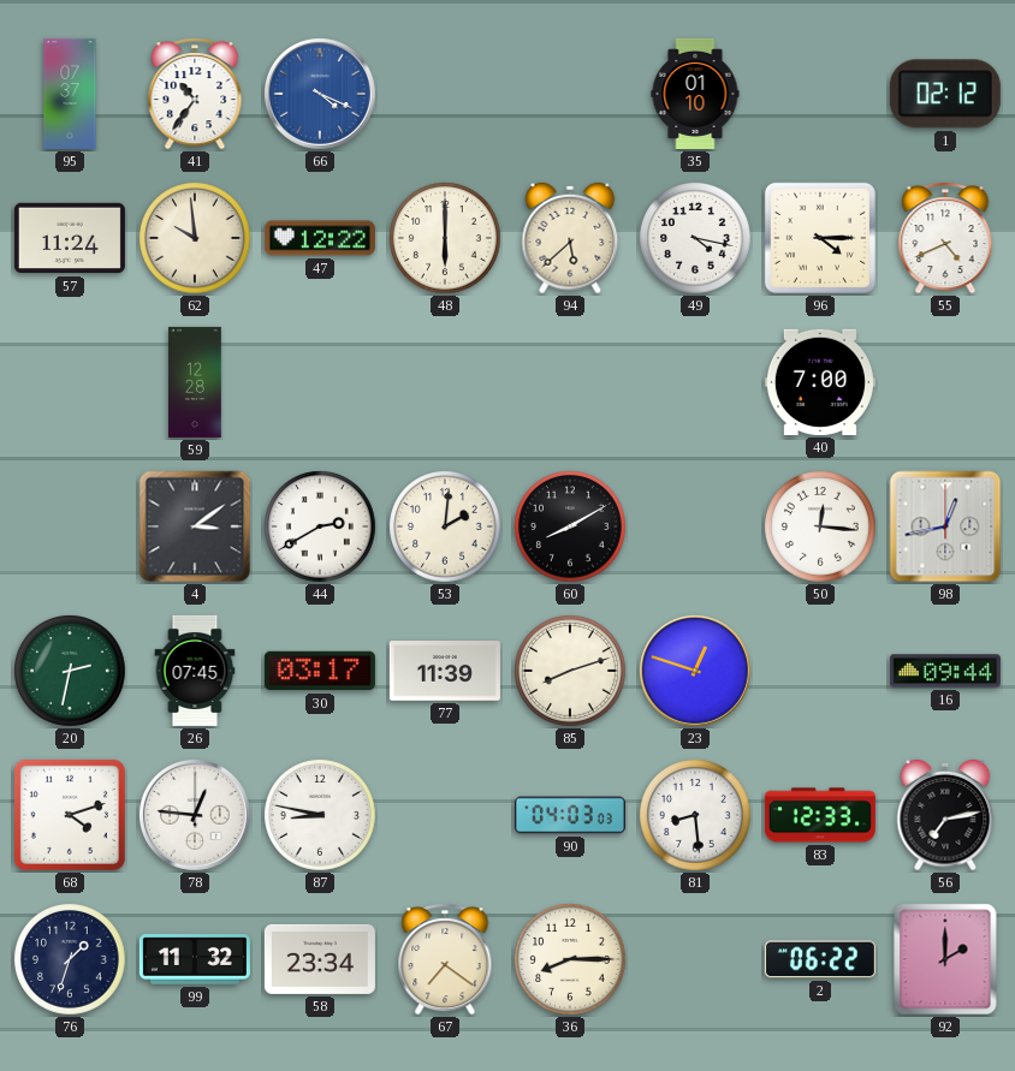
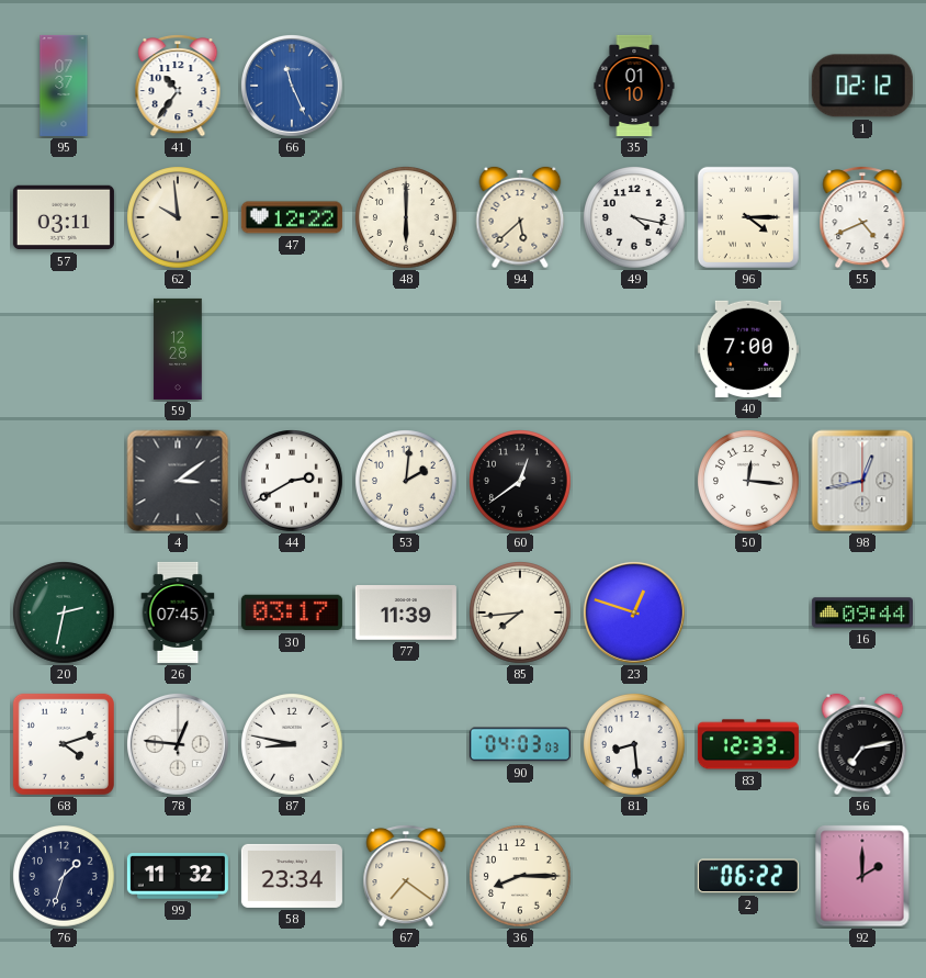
66: 4:19 -> 11:26 (292, 86)
57: 11:24 -> 03:11 (64, 217)
60: 8:10 -> 12:39 (520, 481)
85: 8:12 -> 7:44 (520, 612)
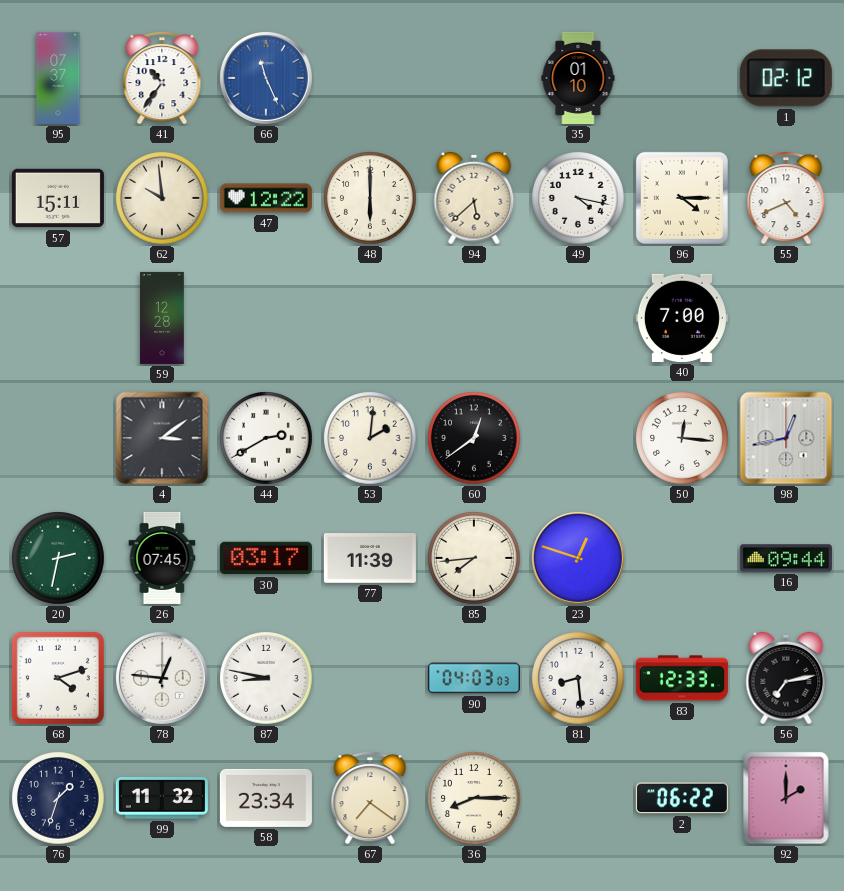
57: 03:11 -> 15:11 (58, 198)
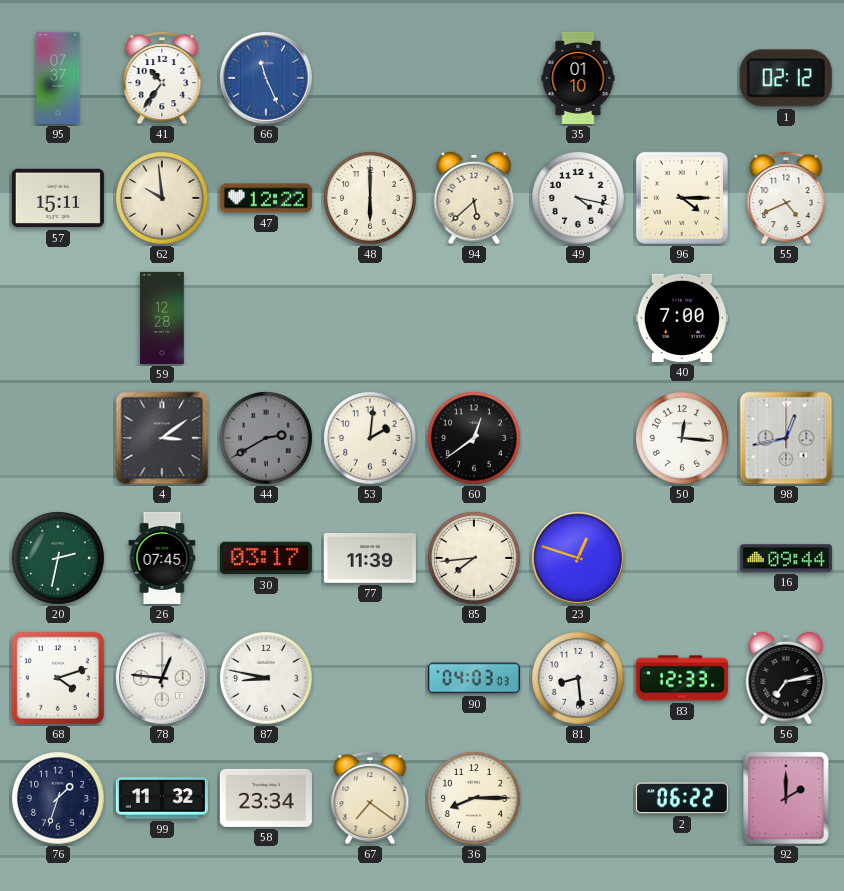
44 dial: white -> grey (266, 438)
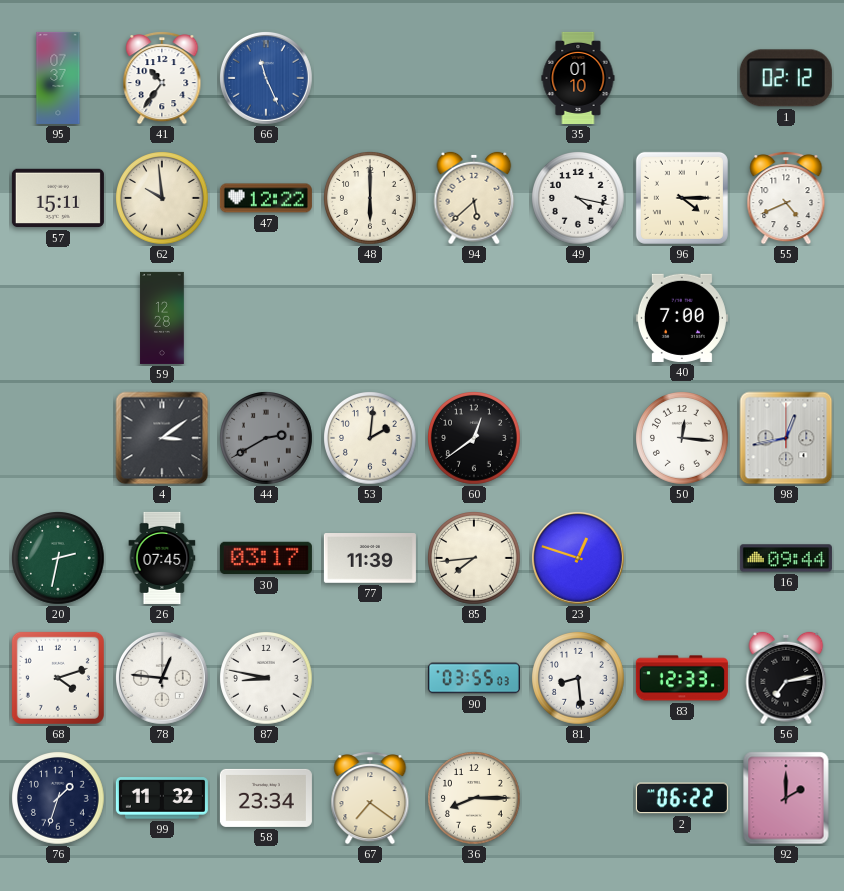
90: 04:03 -> 03:55 (474, 678)
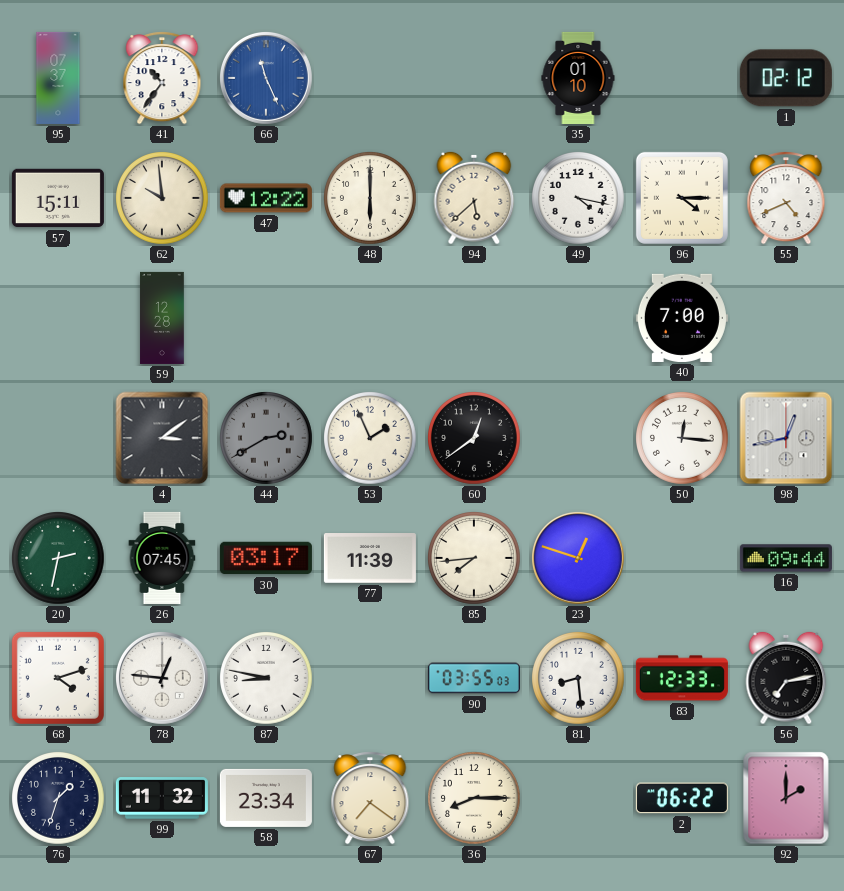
53: 2:01 -> 1:56 (370, 438)
